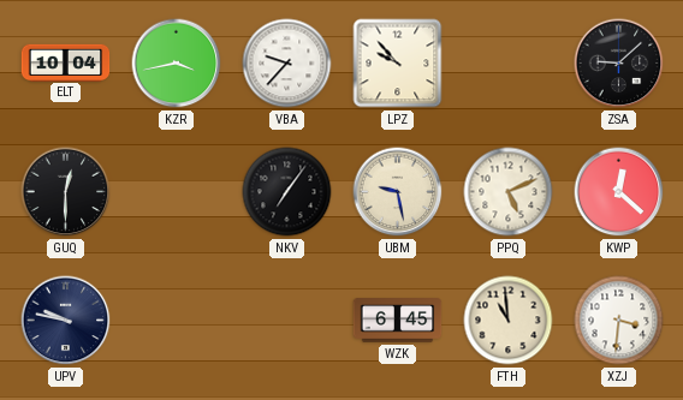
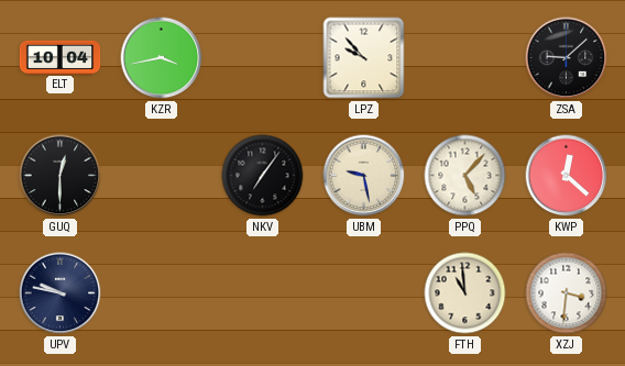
VBA: 9:37 -> none (287, 64)
PPQ: 5:11 -> 5:07 (465, 176)
WZK: 6:45 -> none (398, 321)
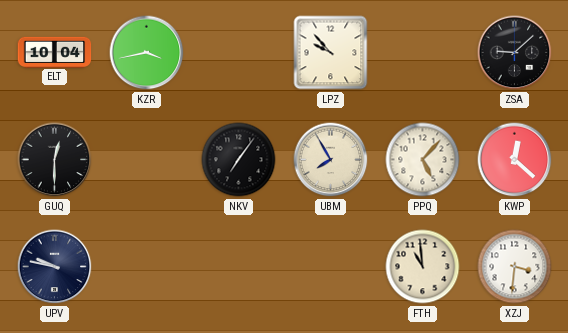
UBM: 9:28 -> 7:55 (331, 160)
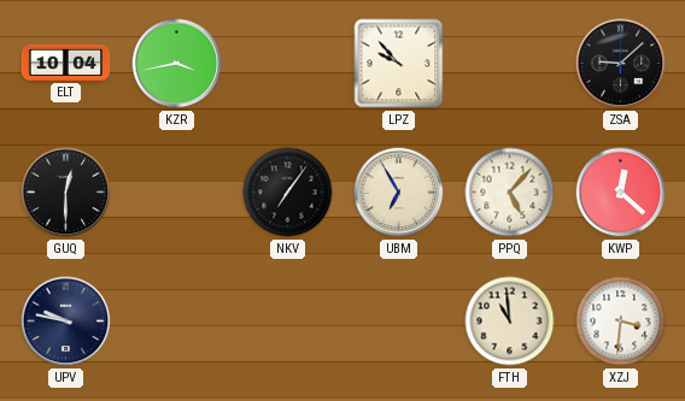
UBM: 7:55 -> 6:55 (399, 193)
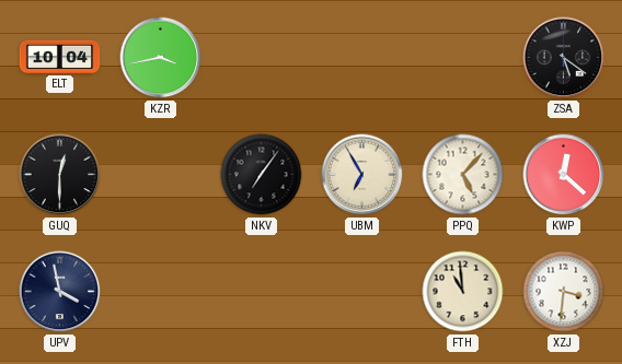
LPZ: 9:53 -> none (399, 64)
ZSA: 9:08 -> 5:21 (564, 58)
UPV: 9:47 -> 3:58 (60, 292)
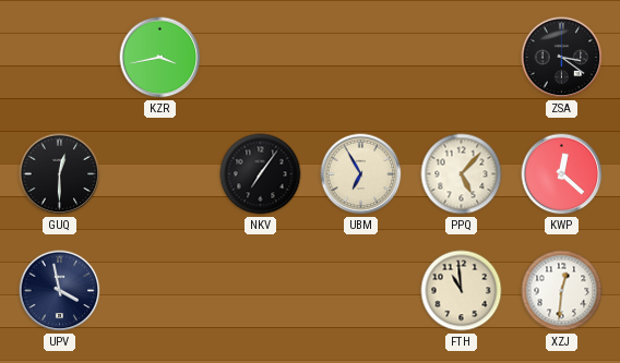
ELT: 10:04 -> none (60, 57)
ZSA: 5:21 -> 3:21 (562, 58)
XZJ: 3:31 -> 12:31 (562, 291)
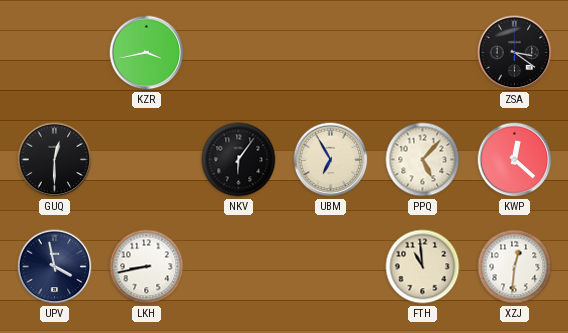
NKV: 7:06 -> 6:06 (239, 160)
LKH: none -> 8:43 (147, 267)
